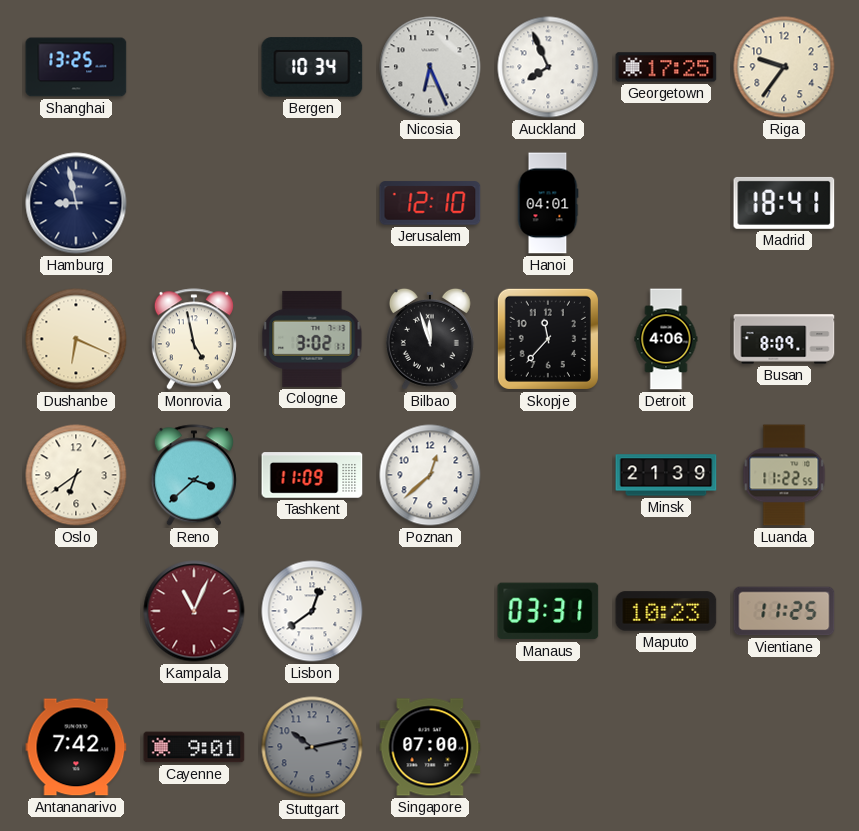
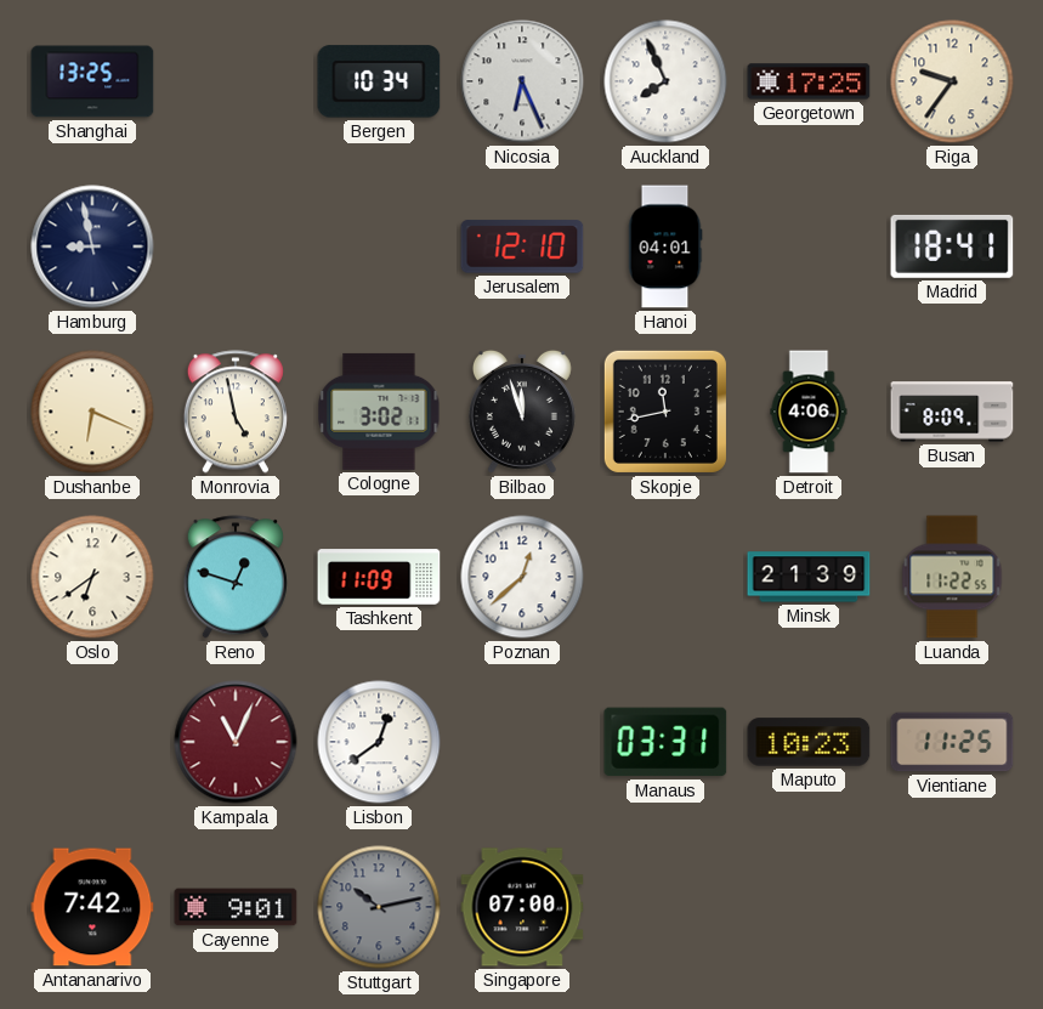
Skopje: 11:37 -> 11:43 (665, 412)
Reno: 3:38 -> 12:48 (236, 577)
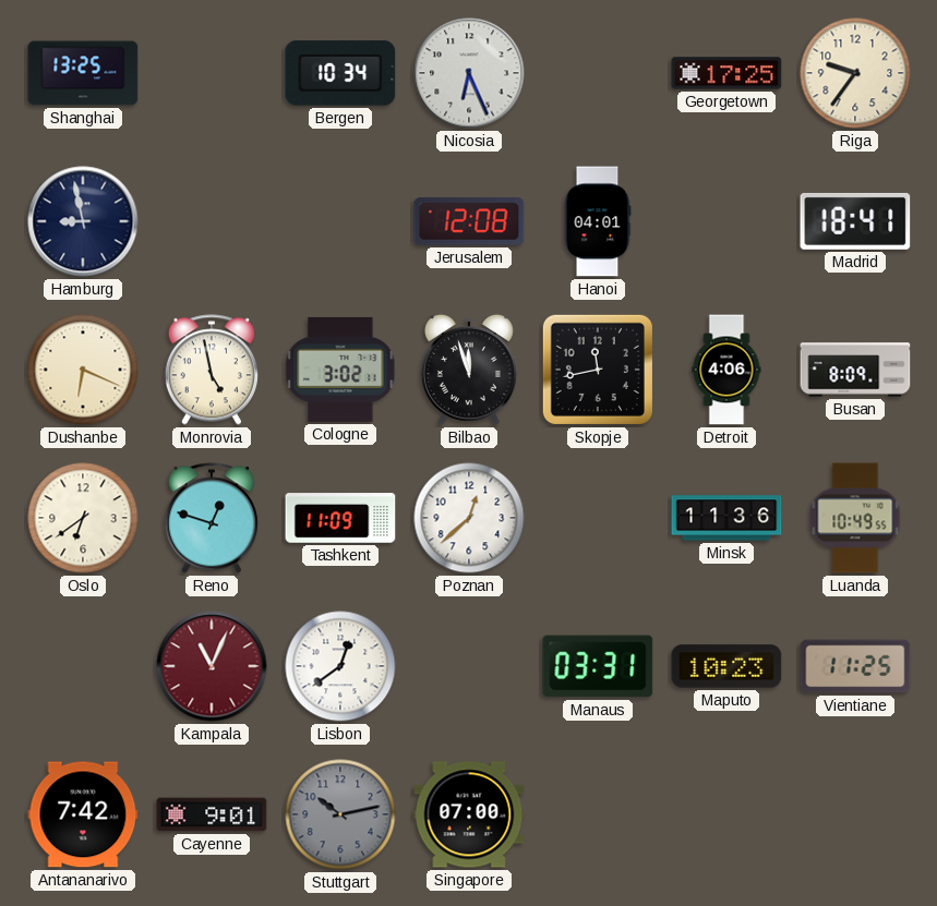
Auckland: 7:56 -> none (665, 81)
Jerusalem: 12:10 -> 12:08 (469, 221)
Minsk: 21:39 -> 11:36 (726, 518)
Luanda: 11:22 -> 10:49 (855, 518)
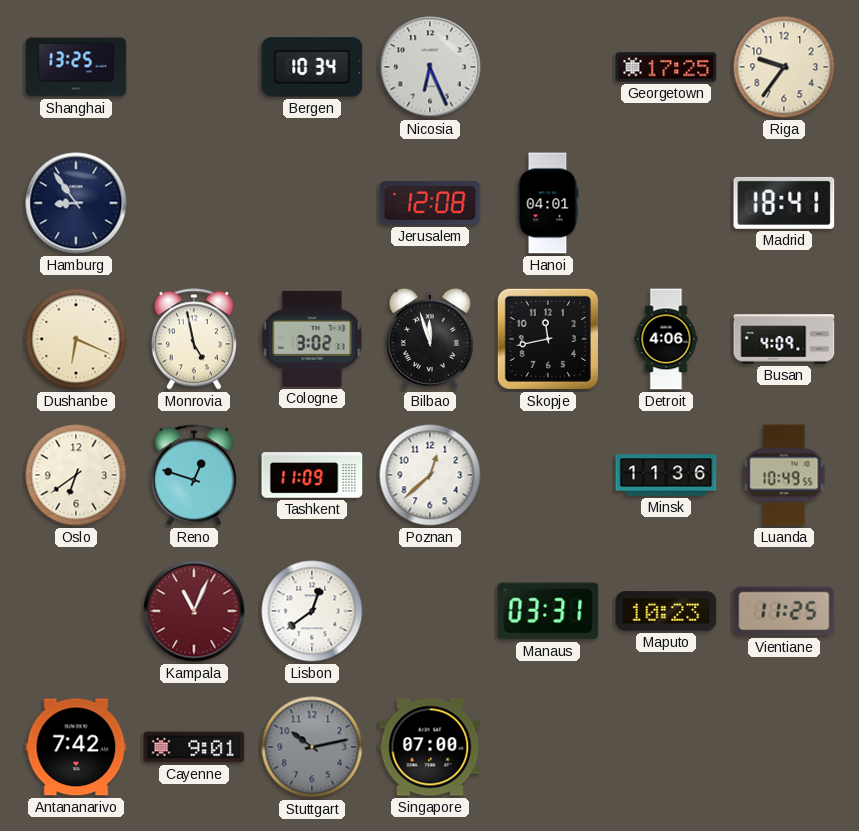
Hamburg: 8:58 -> 8:54 (76, 203)
Busan: 8:09 -> 4:09 (784, 339)
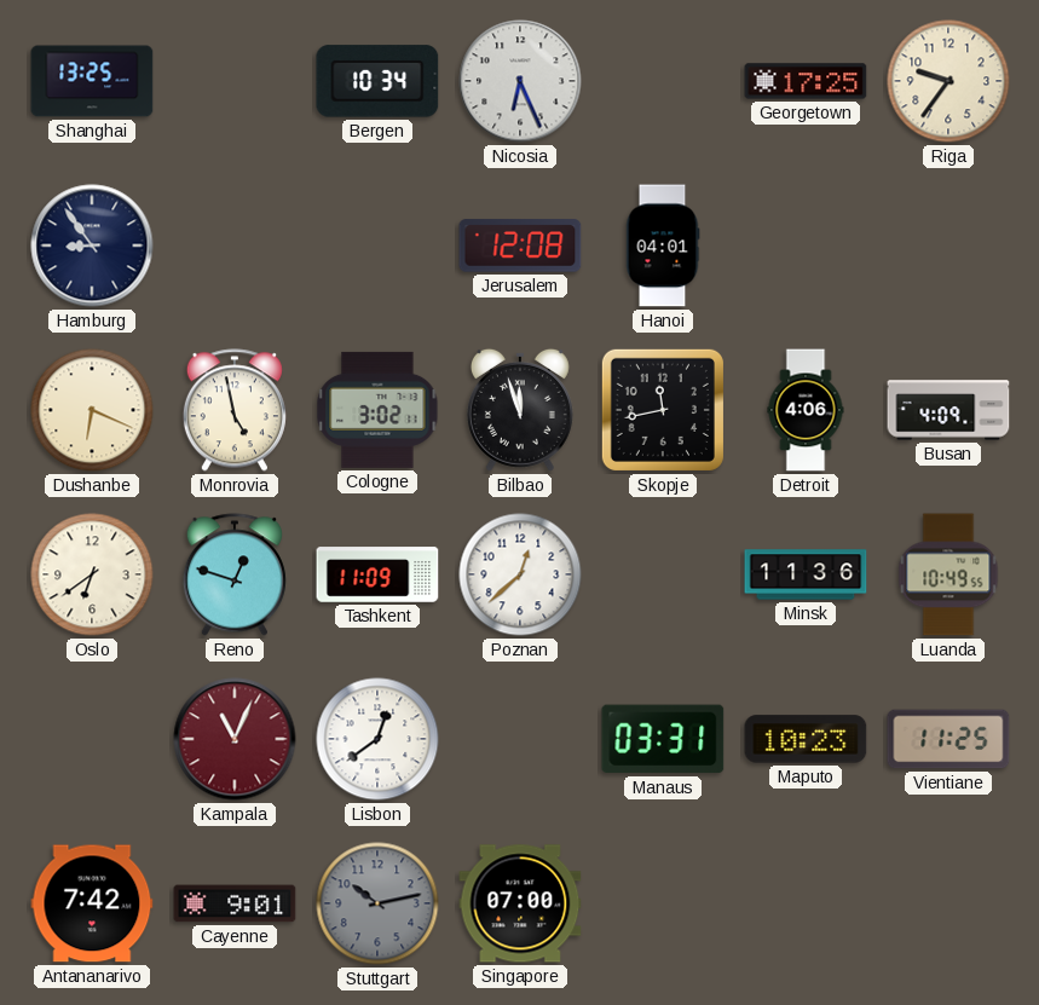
Madrid: 18:41 -> none (784, 203)
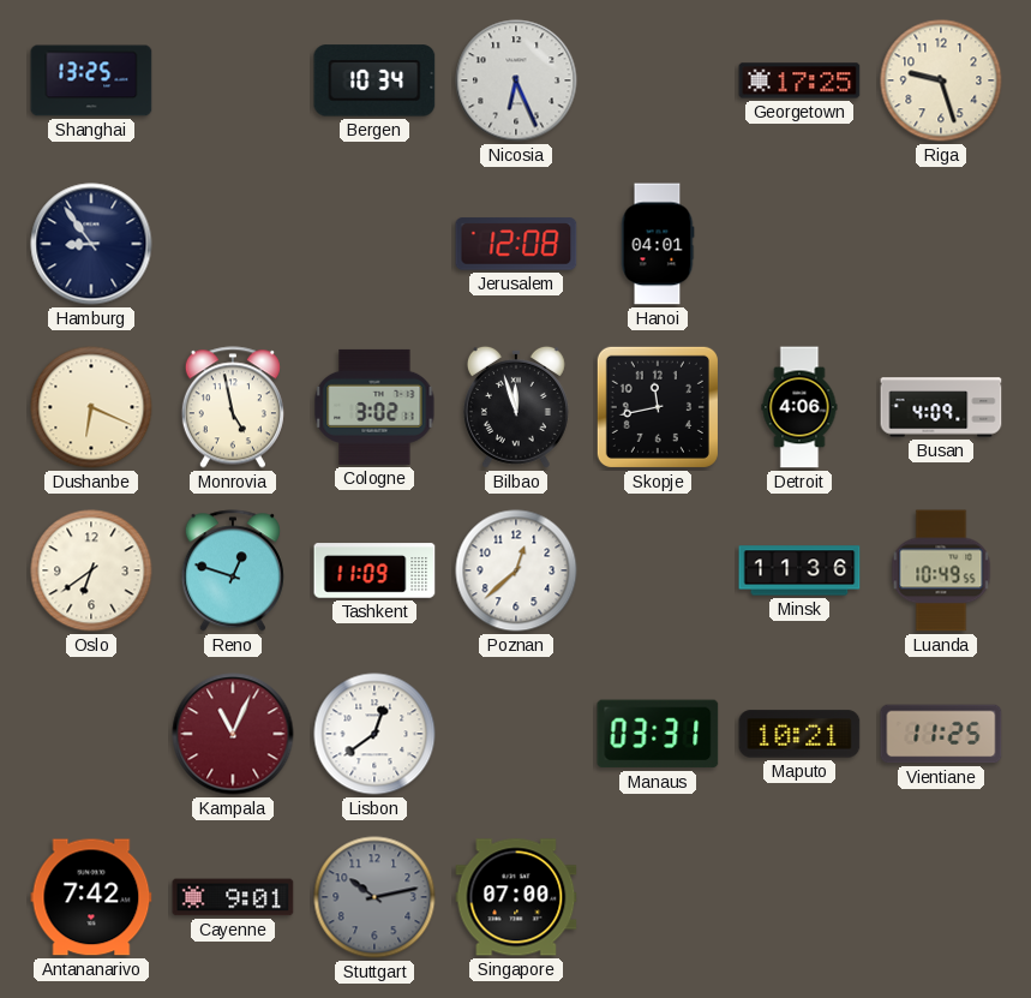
Riga: 9:36 -> 9:27 (941, 80)
Maputo: 10:23 -> 10:21 (799, 734)
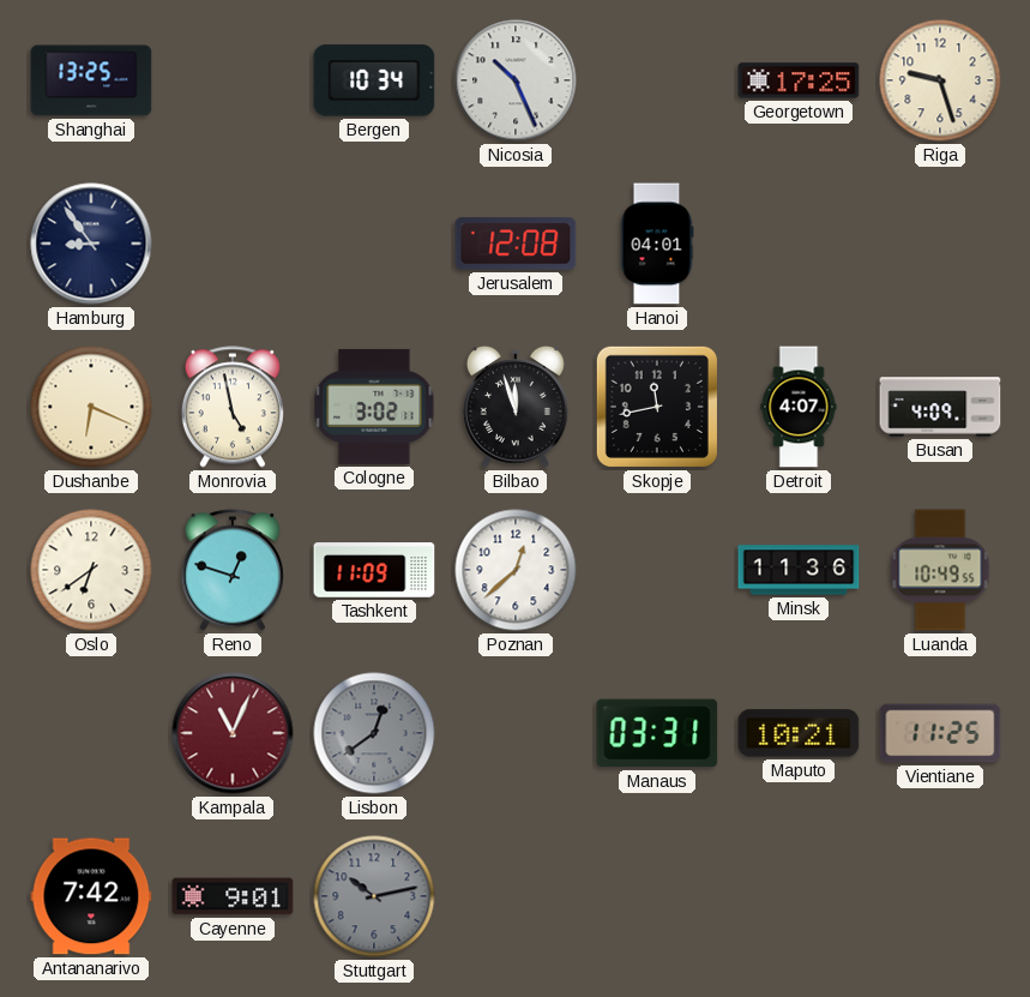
Nicosia: 6:26 -> 10:26 (516, 80)
Detroit: 4:06 -> 4:07 (799, 407)
Lisbon dial: white -> grey (374, 733)
Singapore: 07:00 -> none (516, 897)
